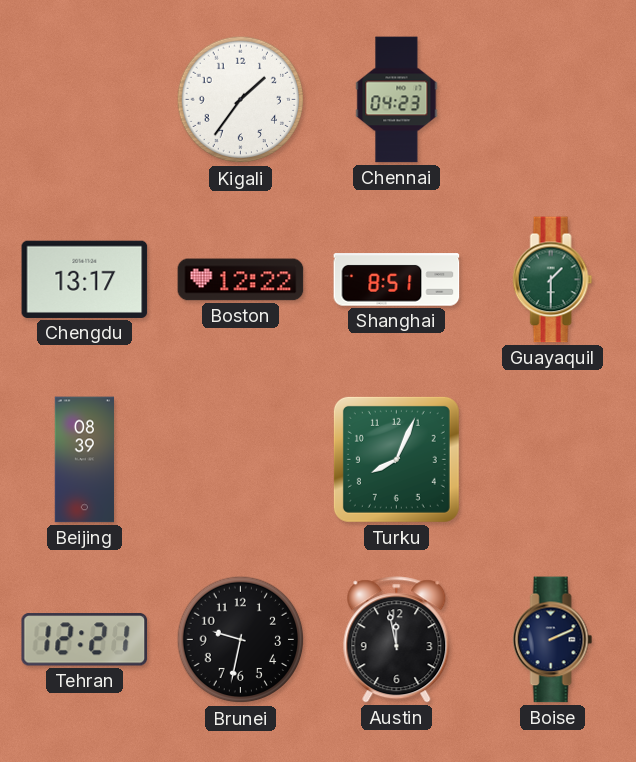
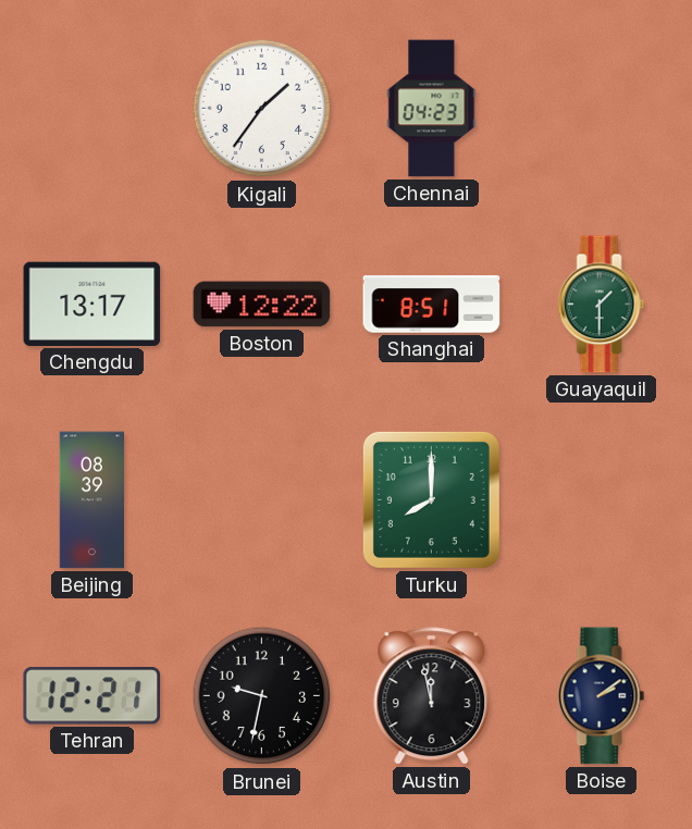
Turku: 8:04 -> 8:00 (431, 499)
Boise: 2:11 -> 2:09 (602, 696)
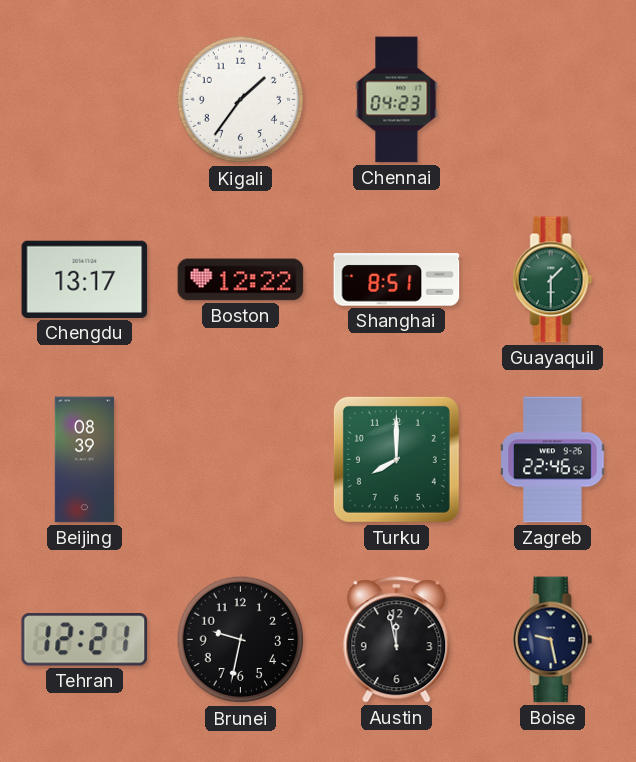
Zagreb: none -> 22:46 (553, 460)
Boise: 2:09 -> 9:28 (553, 640)
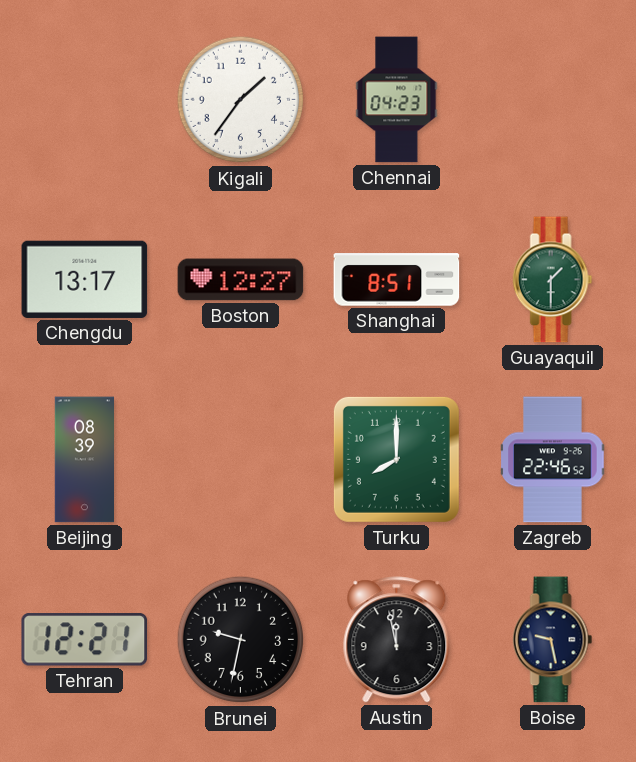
Boston: 12:22 -> 12:27 (241, 280)
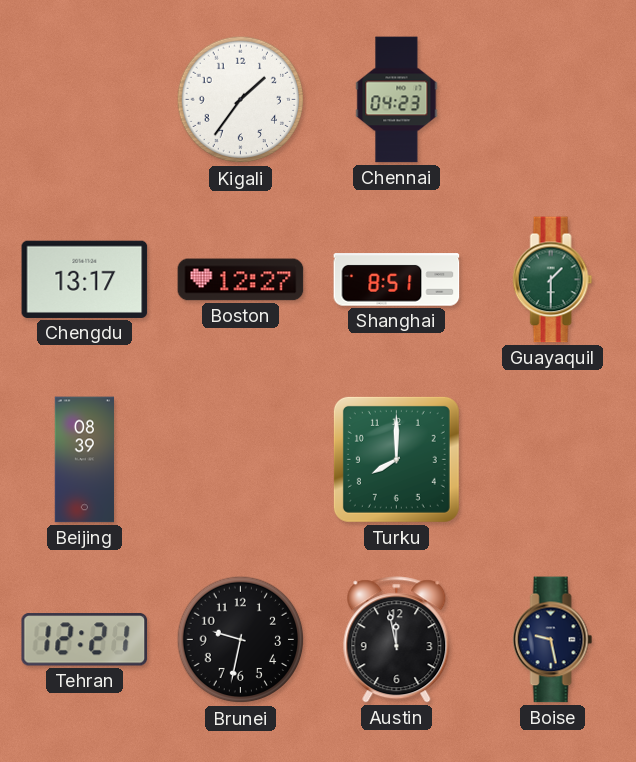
Zagreb: 22:46 -> none (553, 460)
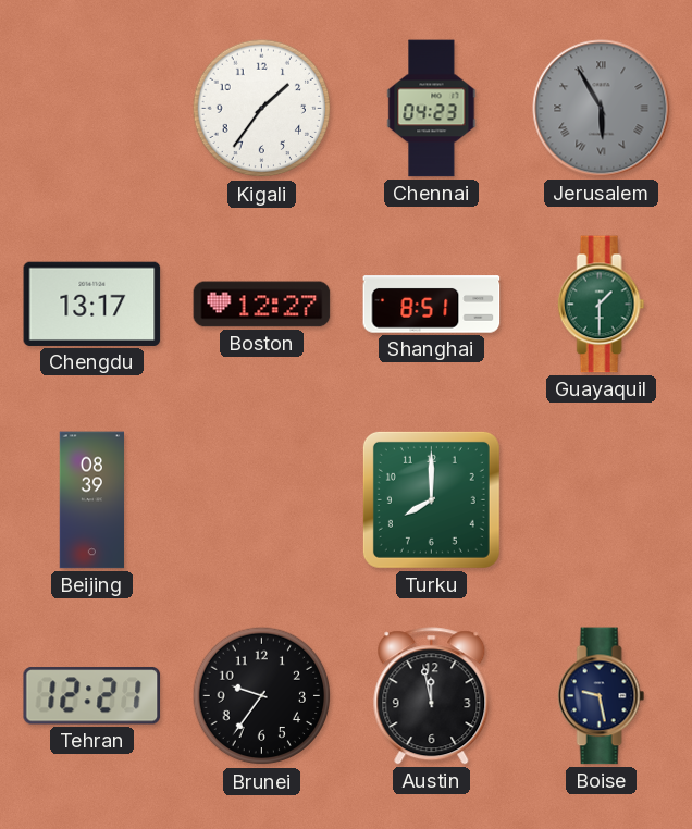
Jerusalem: none -> 5:55 (602, 109)
Brunei: 9:32 -> 9:36 (262, 696)
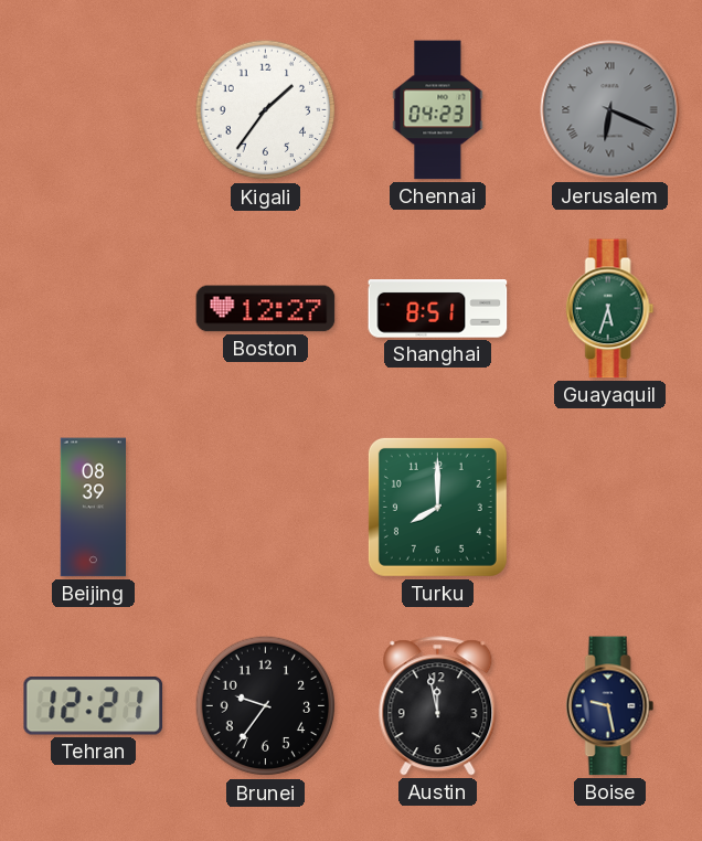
Jerusalem: 5:55 -> 6:19 (610, 110)
Chengdu: 13:17 -> none (92, 304)
Guayaquil: 1:30 -> 5:33 (610, 309)
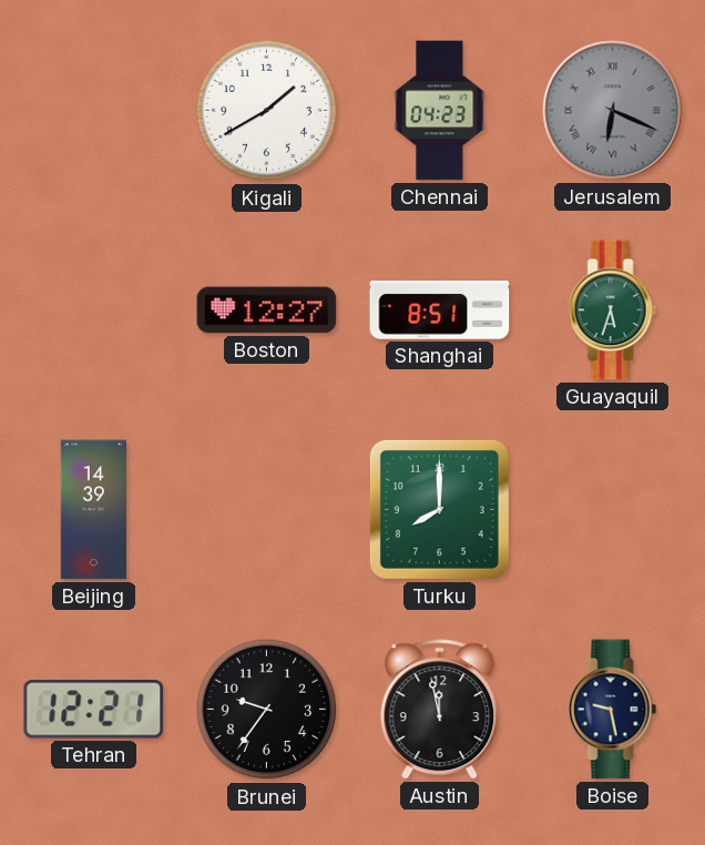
Kigali: 1:36 -> 1:40 (267, 111)
Beijing: 08:39 -> 14:39 (94, 510)
